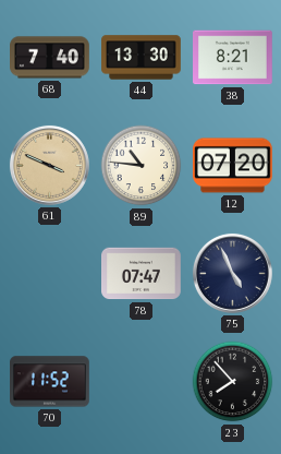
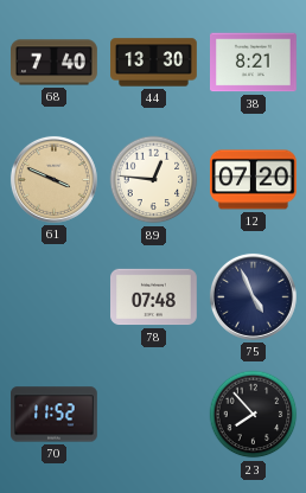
89: 10:46 -> 12:46 (154, 180)
78: 07:47 -> 07:48 (154, 297)
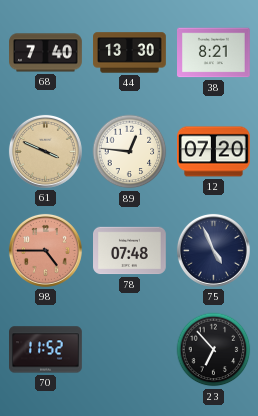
98: none -> 4:45 (45, 250)
23: 7:53 -> 6:53 (214, 350)
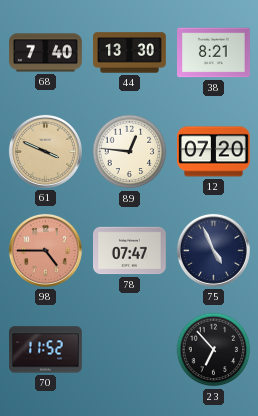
78: 07:48 -> 07:47 (130, 251)
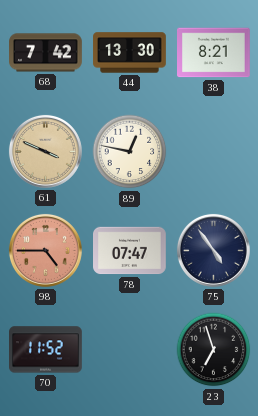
68: 7:40 -> 7:42 (46, 53)
89: 12:46 -> 12:47 (130, 152)
12: 07:20 -> none (214, 152)
75: 4:56 -> 4:54 (213, 250)
23: 6:53 -> 6:57 (214, 350)
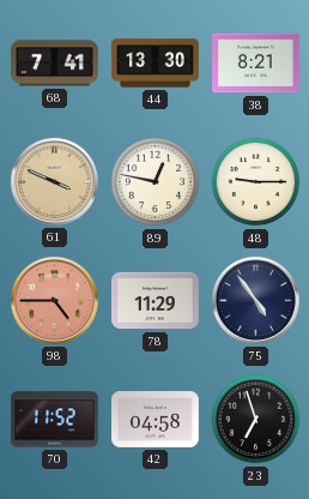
68: 7:42 -> 7:41 (55, 64)
48: none -> 9:15 (256, 182)
78: 07:47 -> 11:29 (156, 301)
42: none -> 04:58 (156, 420)
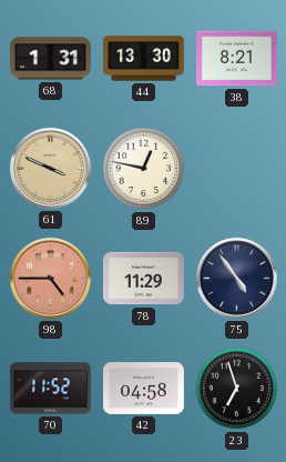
68: 7:41 -> 1:31 (51, 59)
48: 9:15 -> none (256, 182)
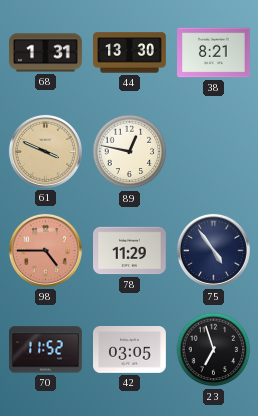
42: 04:58 -> 03:05 (130, 350)
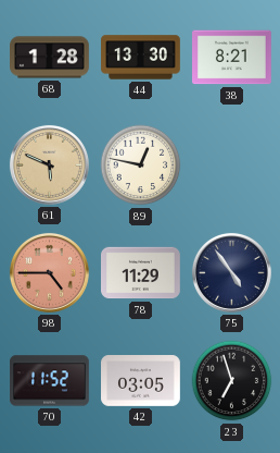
68: 1:31 -> 1:28 (50, 58)
61: 3:49 -> 5:49 (49, 164)
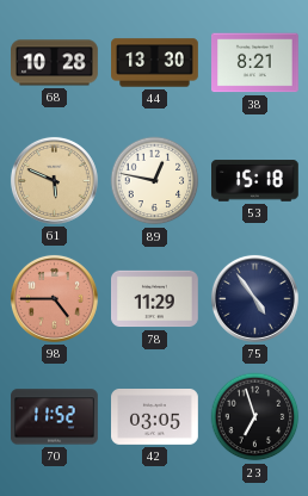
68: 1:28 -> 10:28 (55, 63)
53: none -> 15:18 (255, 181)
